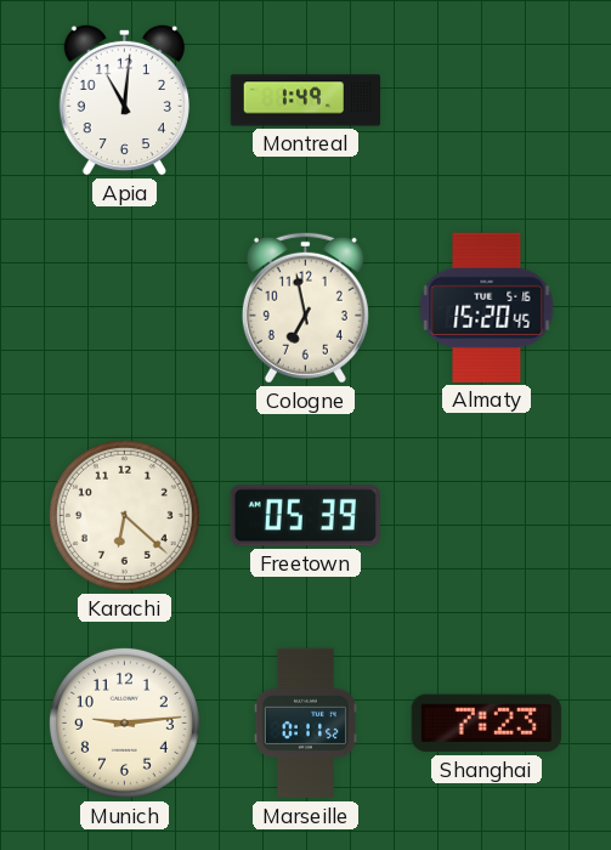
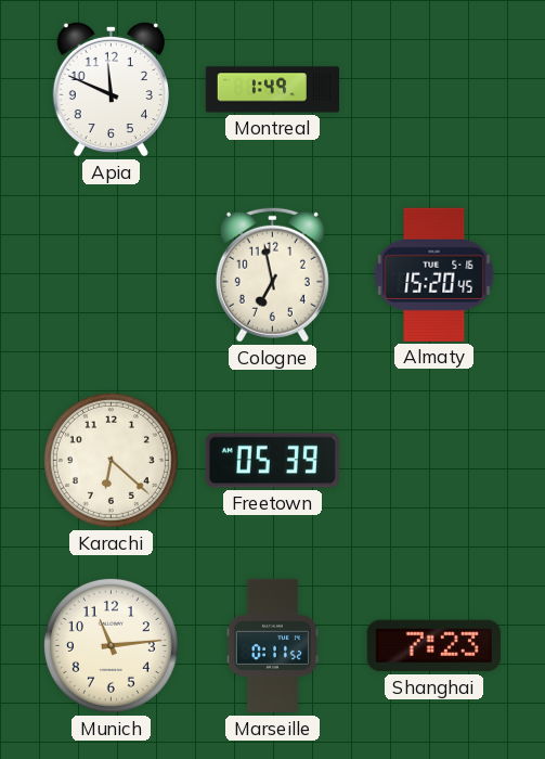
Apia: 11:01 -> 11:49 (111, 89)
Munich: 9:14 -> 11:14 (111, 645)
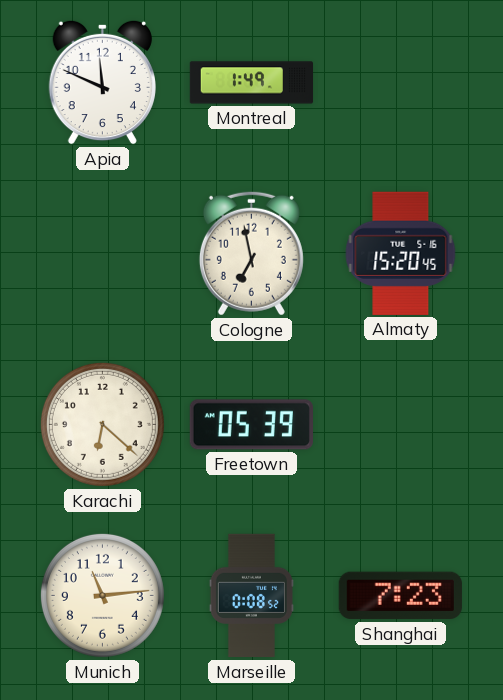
Marseille: 0:11 -> 0:08 (251, 596)
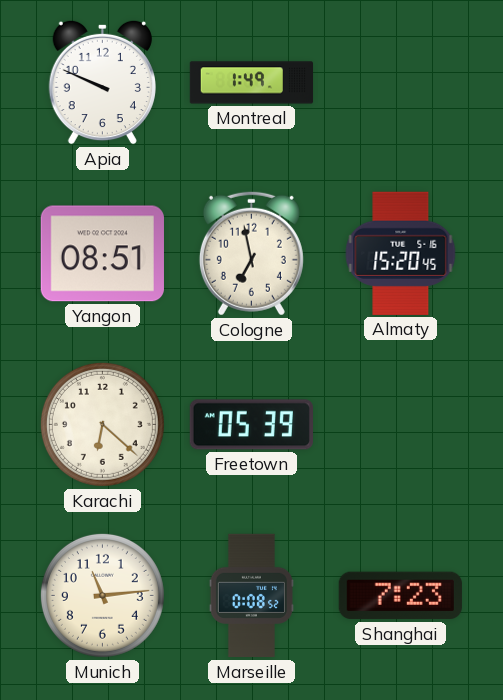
Apia: 11:49 -> 9:49 (102, 82)
Yangon: none -> 08:51 (102, 254)
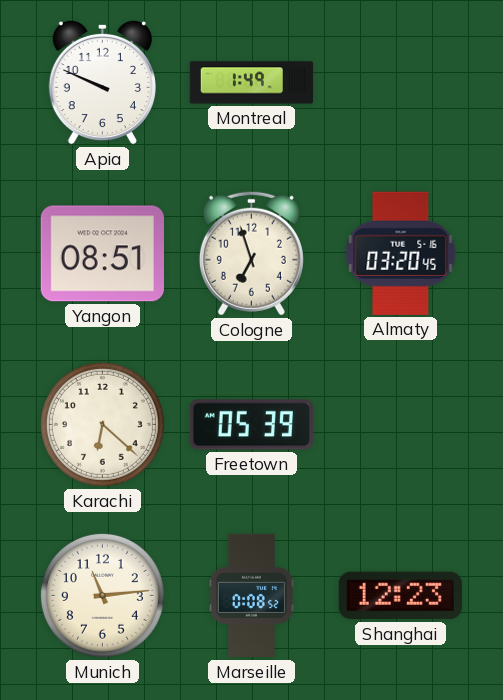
Cologne: 6:58 -> 6:57 (251, 253)
Almaty: 15:20 -> 03:20 (401, 253)
Shanghai: 7:23 -> 12:23 (400, 596)
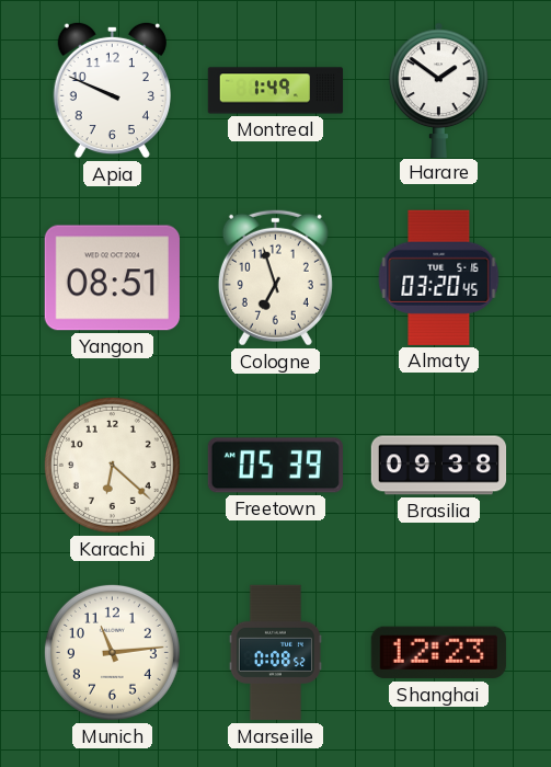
Harare: none -> 1:51 (439, 90)
Brasilia: none -> 09:38 (439, 466)
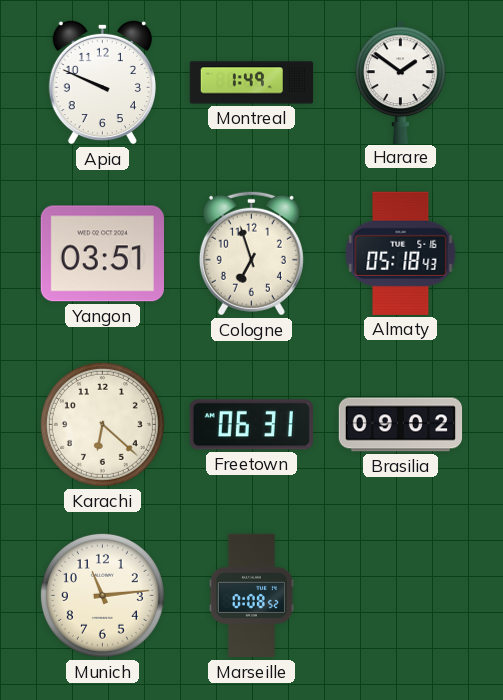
Yangon: 08:51 -> 03:51 (102, 254)
Almaty: 03:20 -> 05:18 (401, 253)
Freetown: 05:39 -> 06:31 (251, 425)
Brasilia: 09:38 -> 09:02 (401, 425)
Shanghai: 12:23 -> none (438, 653)
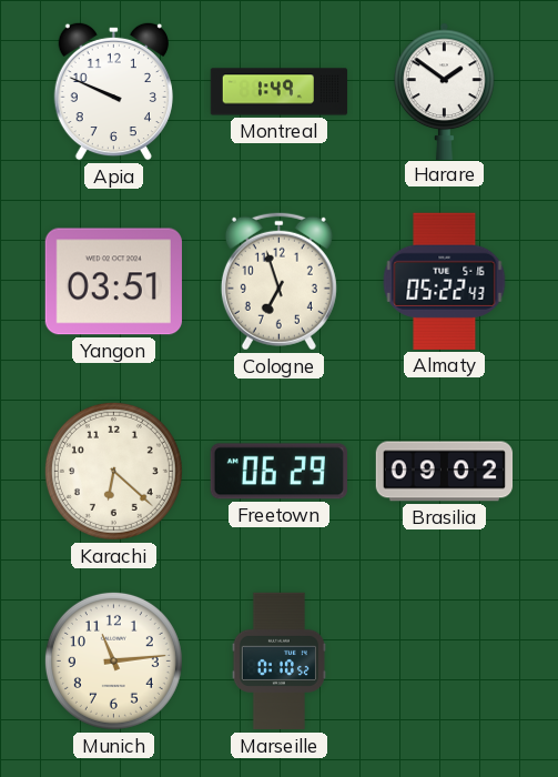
Almaty: 05:18 -> 05:22 (445, 281)
Freetown: 06:31 -> 06:29 (278, 472)
Marseille: 0:08 -> 0:10 (278, 662)
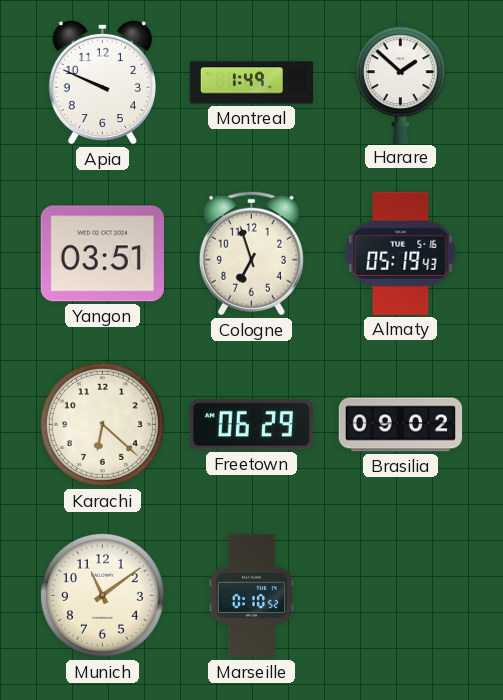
Harare: 1:51 -> 1:52 (401, 82)
Almaty: 05:22 -> 05:19 (401, 253)
Munich: 11:14 -> 11:09 (102, 595)
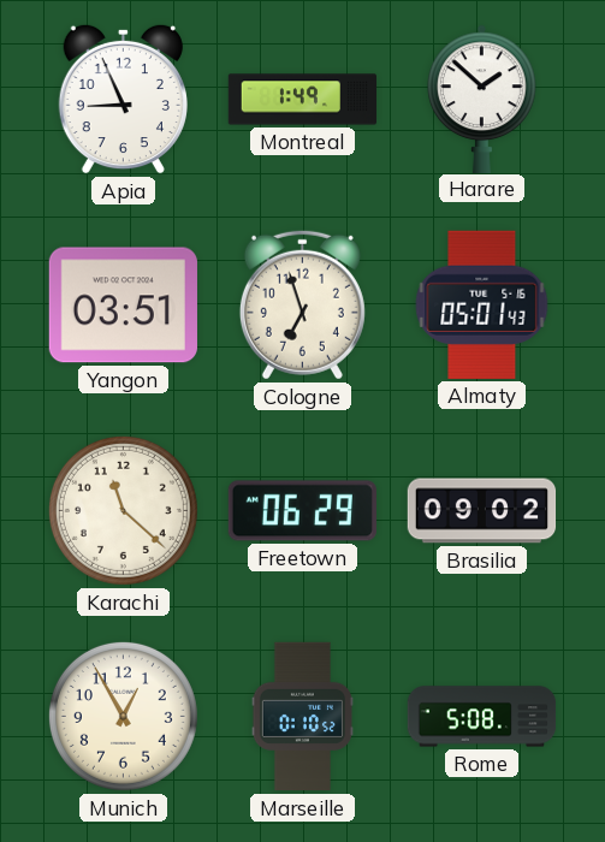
Apia: 9:49 -> 8:56 (123, 99)
Almaty: 05:19 -> 05:01 (482, 304)
Karachi: 6:22 -> 11:22 (123, 510)
Munich: 11:09 -> 12:55 (123, 716)
Rome: none -> 5:08 (482, 717)
